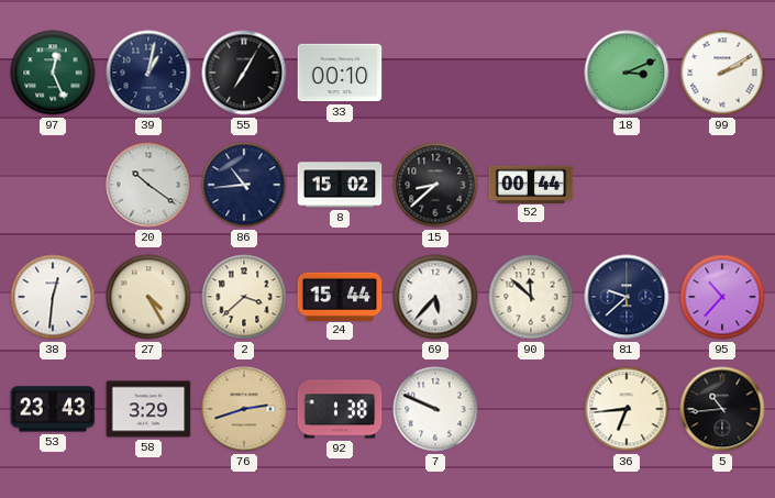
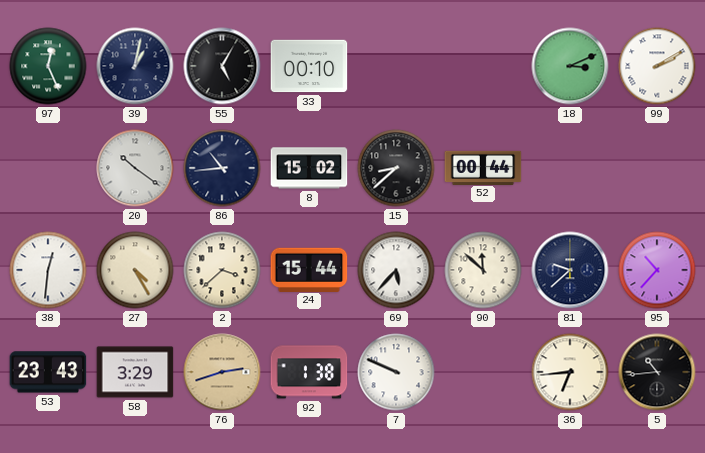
55: 7:05 -> 5:05 (222, 66)
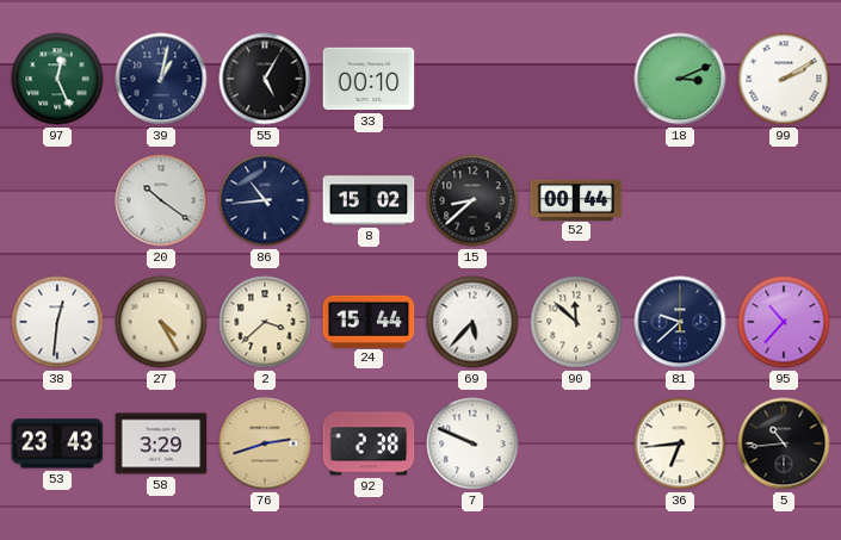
92: 1:38 -> 2:38 (369, 443)
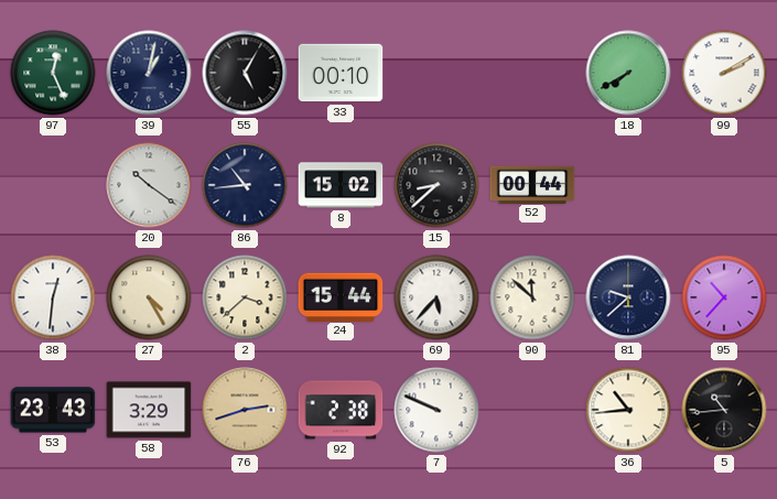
18: 3:11 -> 7:40 (628, 73)
36: 6:44 -> 10:44 (628, 410)
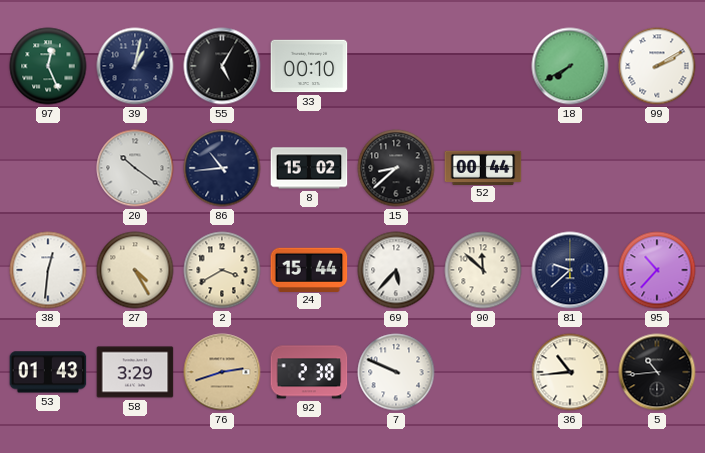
2: 3:38 -> 3:40 (222, 270)
53: 23:43 -> 01:43 (48, 372)
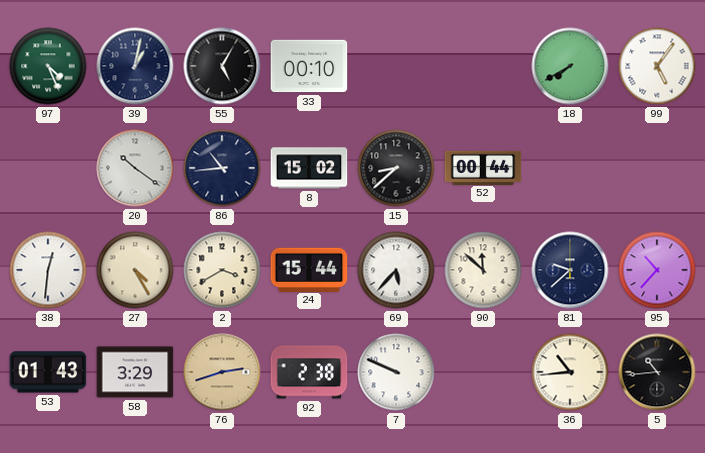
97: 12:26 -> 4:26 (48, 66)
99: 2:10 -> 5:06 (657, 66)
